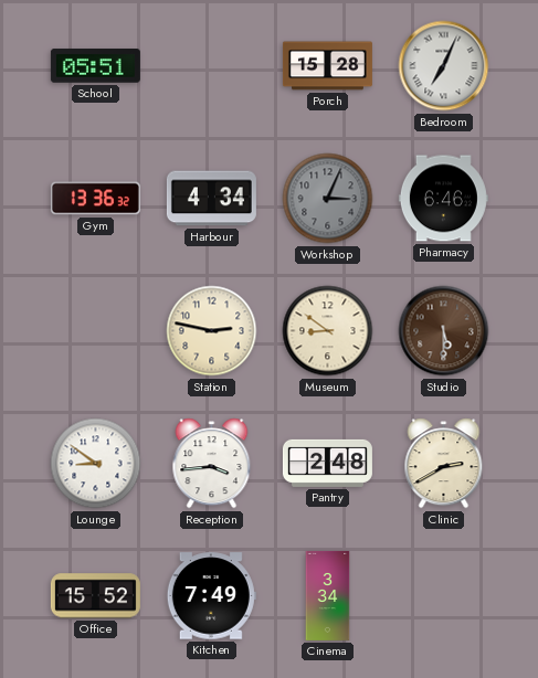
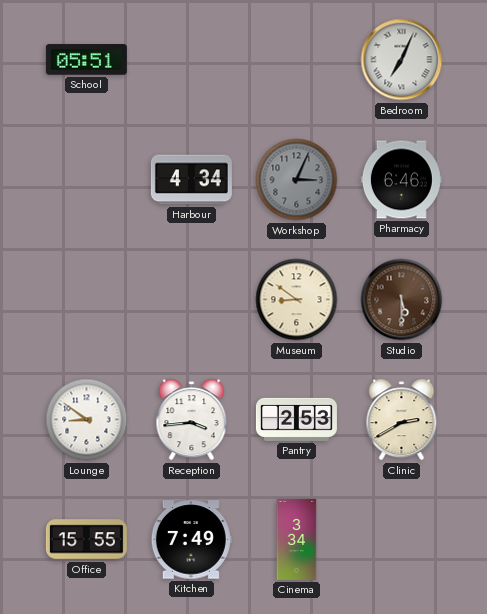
Porch: 15:28 -> none (327, 66)
Gym: 13:36 -> none (95, 199)
Station: 2:47 -> none (212, 331)
Pantry: 2:48 -> 2:53 (296, 419)
Office: 15:52 -> 15:55 (86, 540)
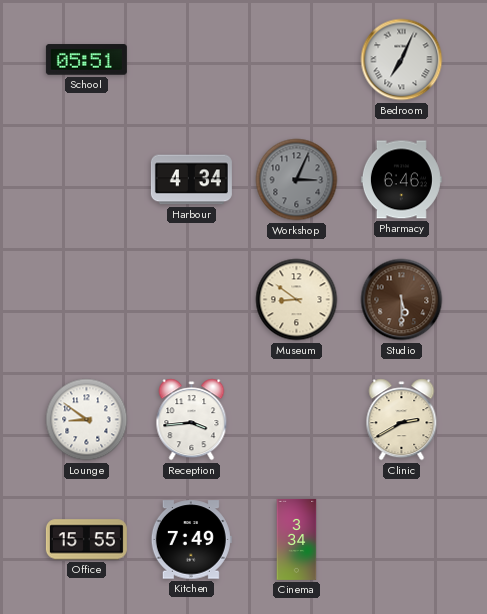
Pantry: 2:53 -> none (296, 419)
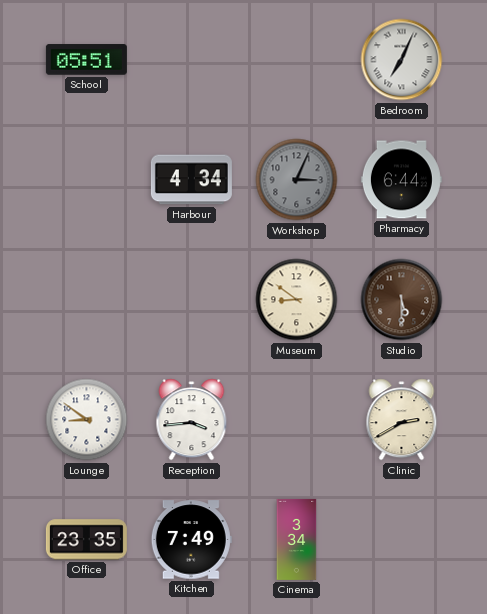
Pharmacy: 6:46 -> 6:44 (401, 180)
Office: 15:55 -> 23:35 (86, 540)
